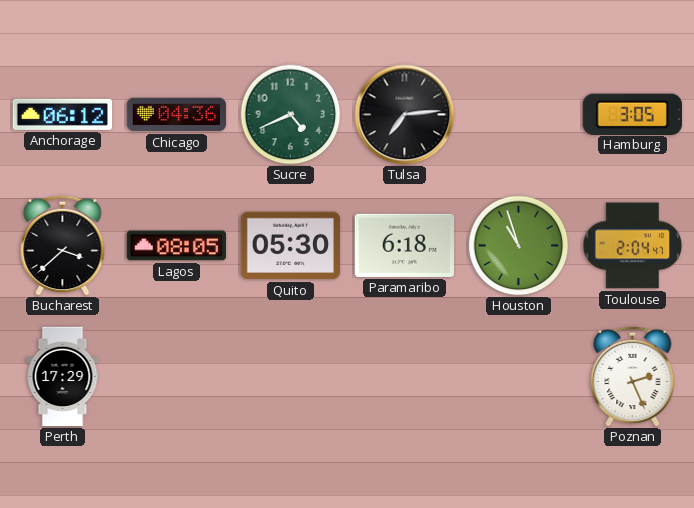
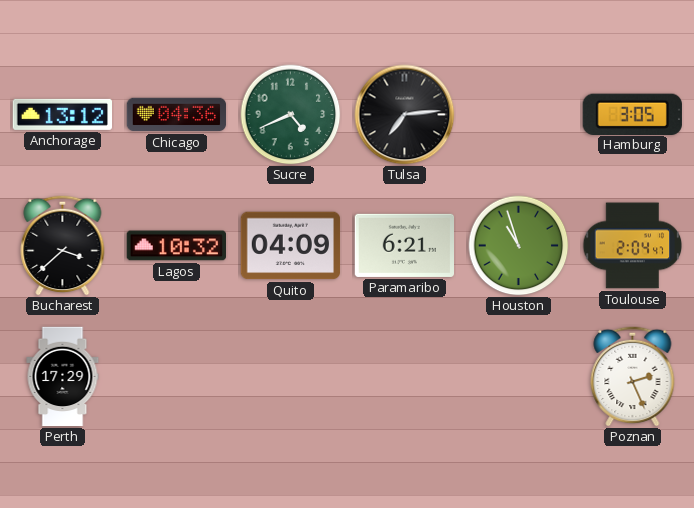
Anchorage: 06:12 -> 13:12 (62, 114)
Lagos: 08:05 -> 10:32 (176, 246)
Quito: 05:30 -> 04:09 (291, 246)
Paramaribo: 6:18 -> 6:21 (404, 245)
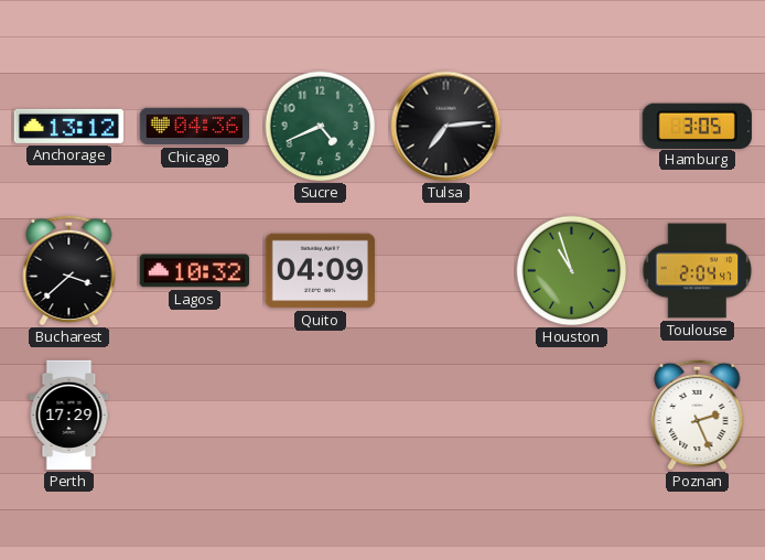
Paramaribo: 6:21 -> none (404, 245)
